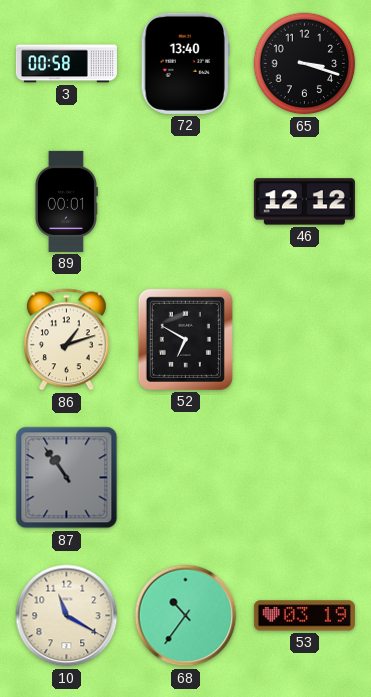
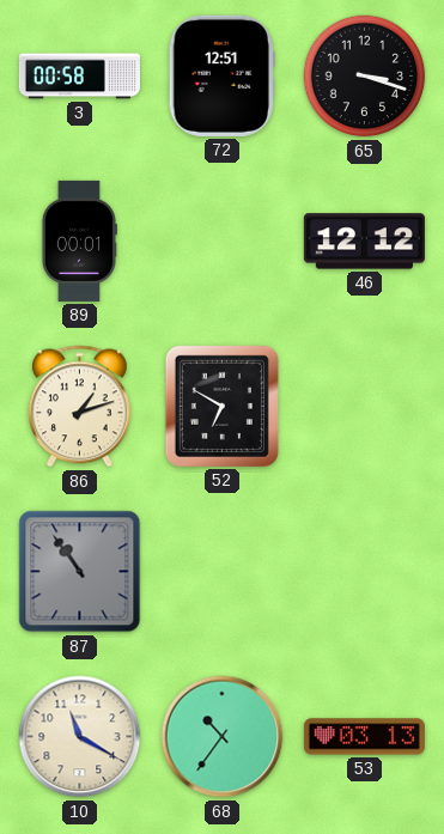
72: 13:40 -> 12:51 (221, 75)
53: 03:19 -> 03:13 (364, 737)
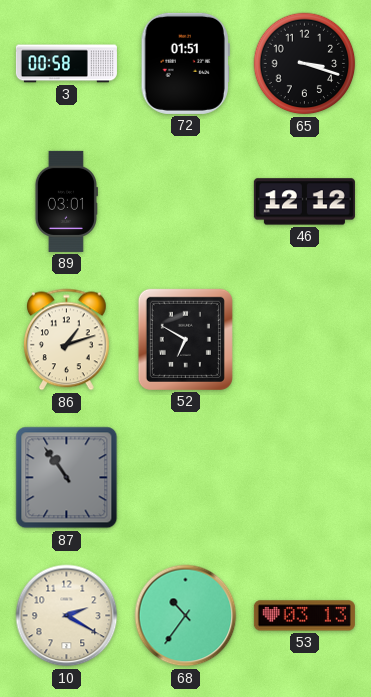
72: 12:51 -> 01:51 (185, 63)
89: 00:01 -> 03:01 (66, 201)
10: 11:20 -> 2:20 (67, 616)
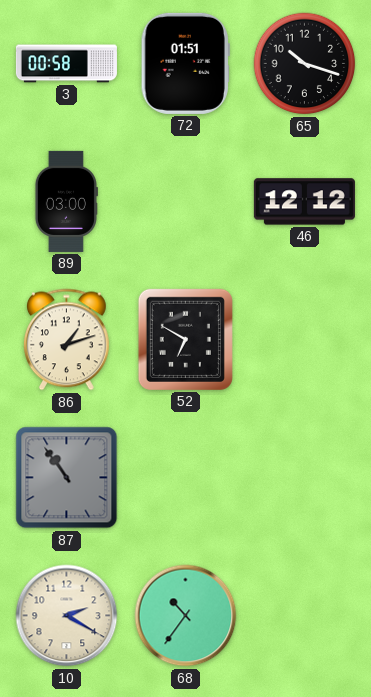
65: 3:18 -> 10:18 (305, 64)
89: 03:01 -> 03:00 (66, 201)
53: 03:13 -> none (304, 616)
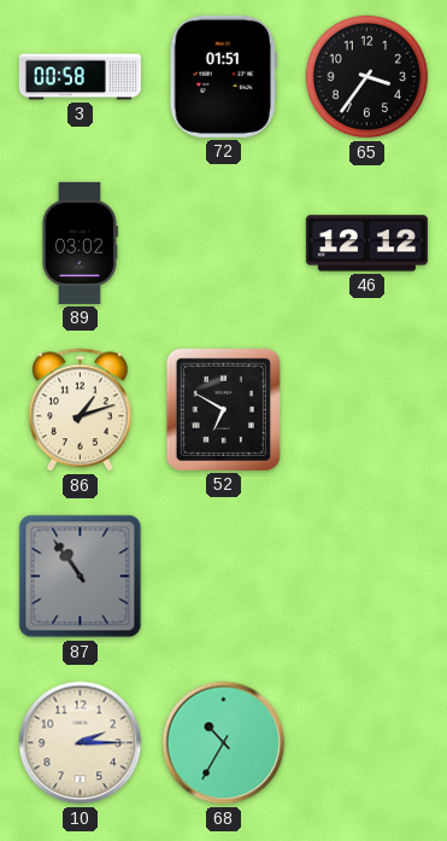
65: 10:18 -> 3:36 (367, 77)
89: 03:00 -> 03:02 (80, 243)
10: 2:20 -> 2:15 (81, 743)
68: 10:36 -> 10:35 (224, 743)
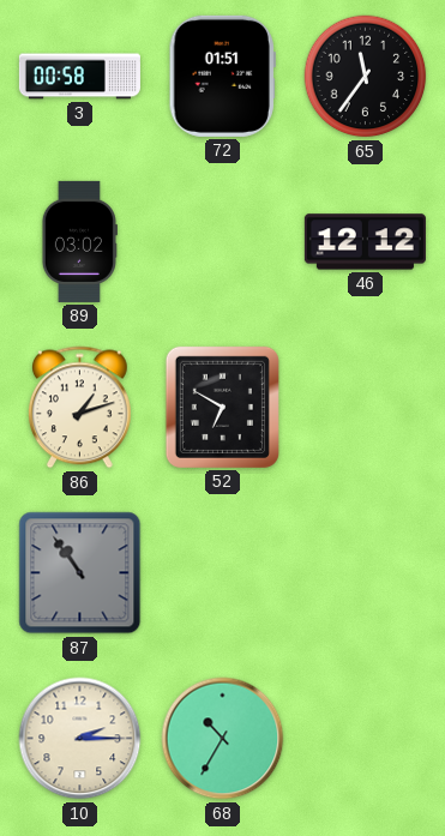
65: 3:36 -> 11:36 (366, 77)
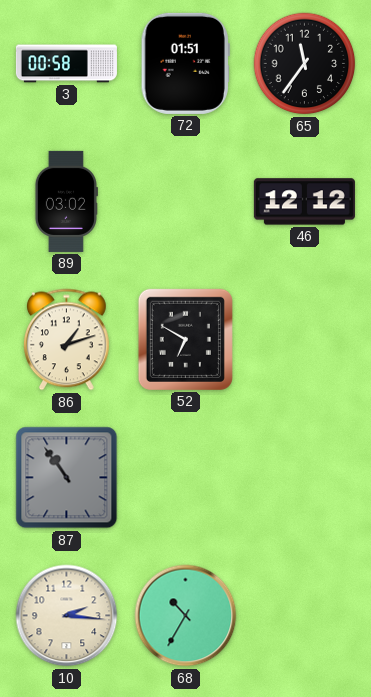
10: 2:15 -> 2:16 (67, 616)
